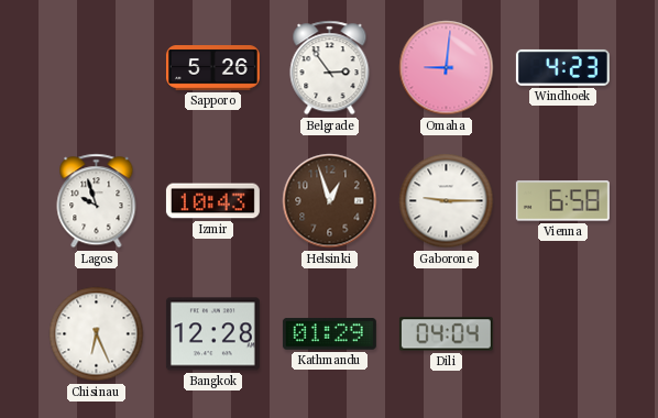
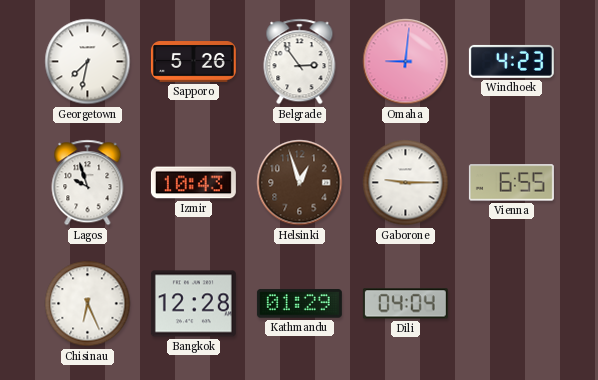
Georgetown: none -> 7:32 (88, 62)
Vienna: 6:58 -> 6:55 (511, 183)
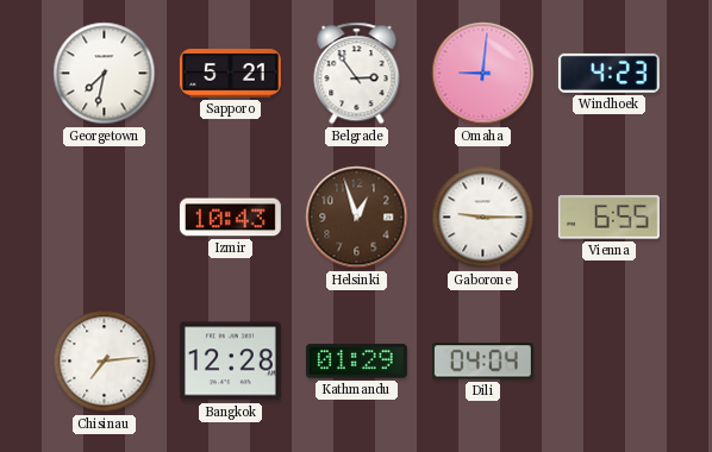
Sapporo: 5:26 -> 5:21 (230, 74)
Lagos: 9:57 -> none (88, 183)
Chisinau: 6:26 -> 7:14 (105, 362)
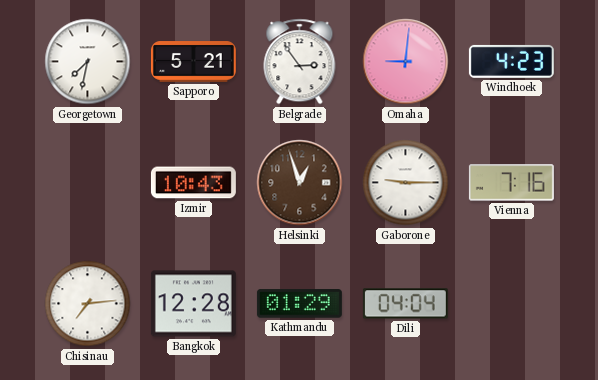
Vienna: 6:55 -> 7:16 (511, 183)
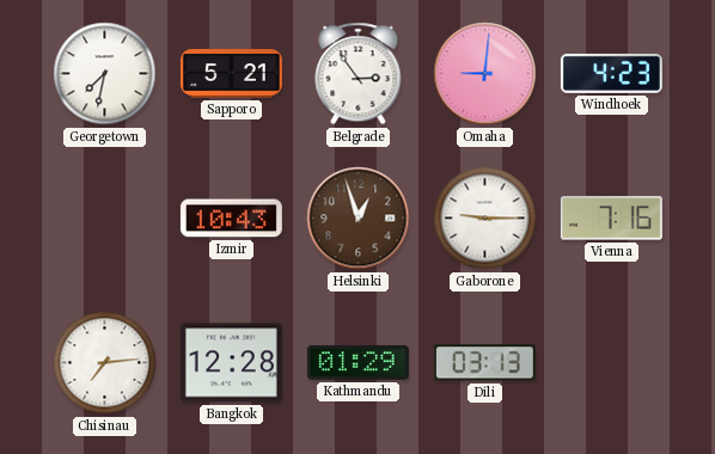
Dili: 04:04 -> 03:13 (484, 363)
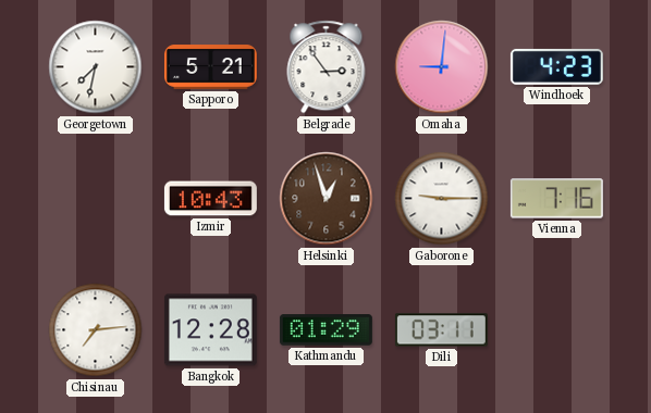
Dili: 03:13 -> 03:11 (441, 330)
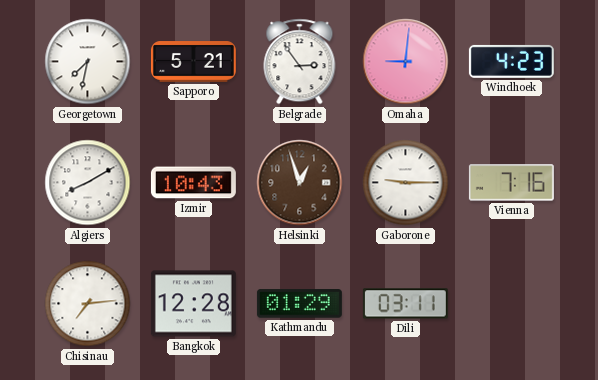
Algiers: none -> 8:10 (88, 183)
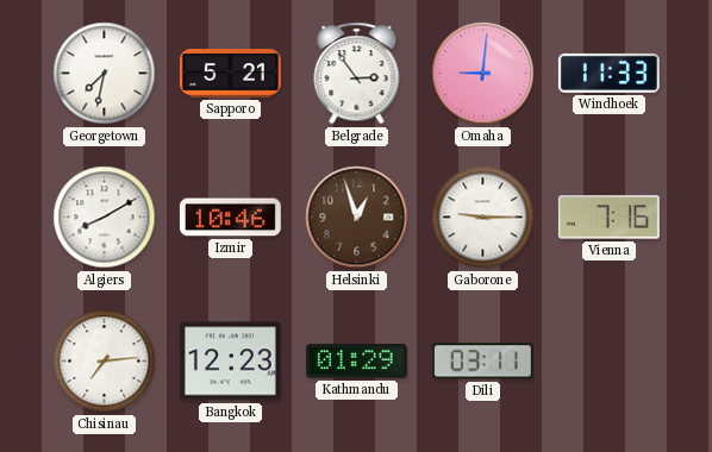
Windhoek: 4:23 -> 11:33 (608, 73)
Izmir: 10:43 -> 10:46 (230, 218)
Bangkok: 12:28 -> 12:23 (230, 362)
